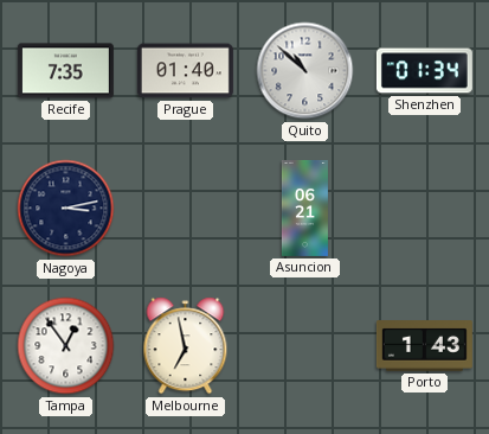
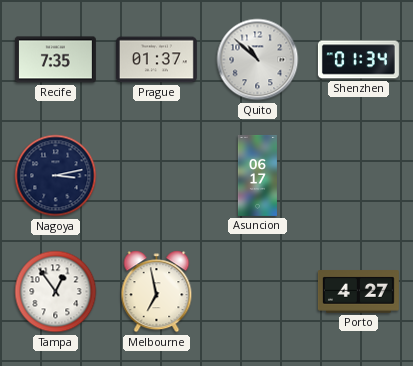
Prague: 01:40 -> 01:37 (156, 60)
Asuncion: 06:21 -> 06:17 (257, 175)
Porto: 1:43 -> 4:27 (358, 292)
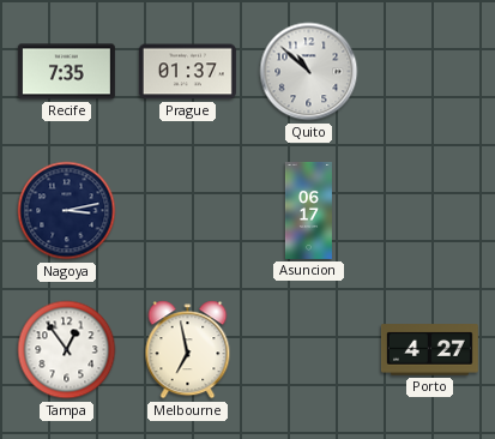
Shenzhen: 01:34 -> none (358, 60)
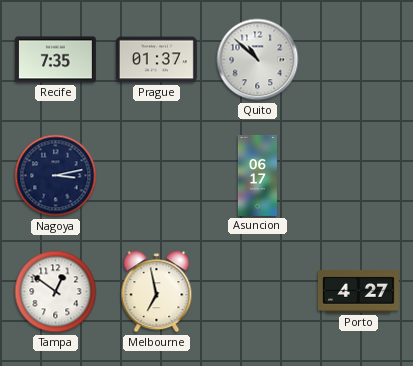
Tampa: 12:54 -> 12:51 (56, 292)
